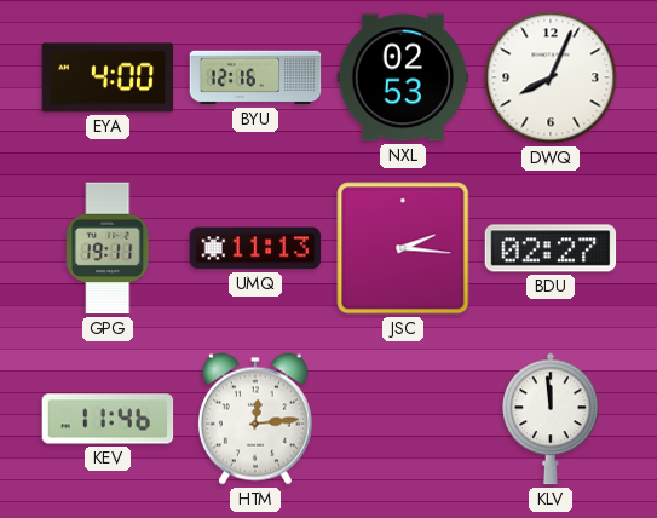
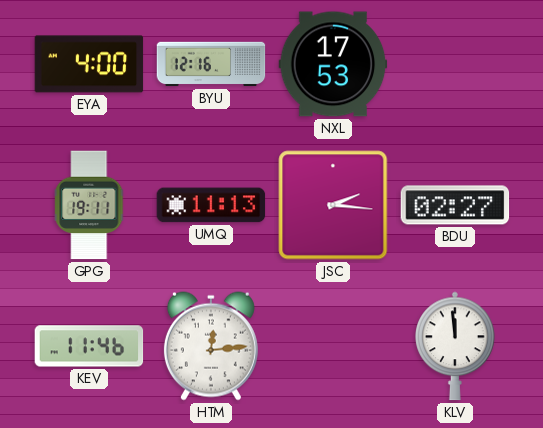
NXL: 02:53 -> 17:53 (333, 64)
DWQ: 8:04 -> none (551, 77)
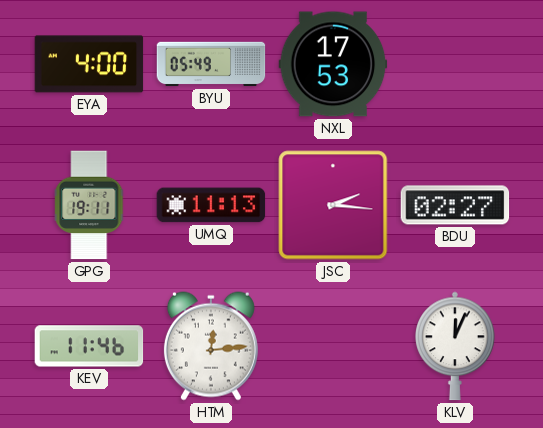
BYU: 12:16 -> 05:49 (211, 64)
KLV: 11:59 -> 12:04 (455, 346)
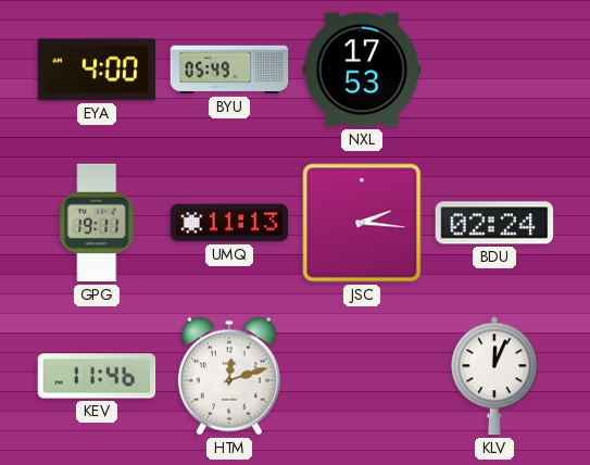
BDU: 02:27 -> 02:24 (494, 223)
HTM: 12:14 -> 12:12 (229, 376)
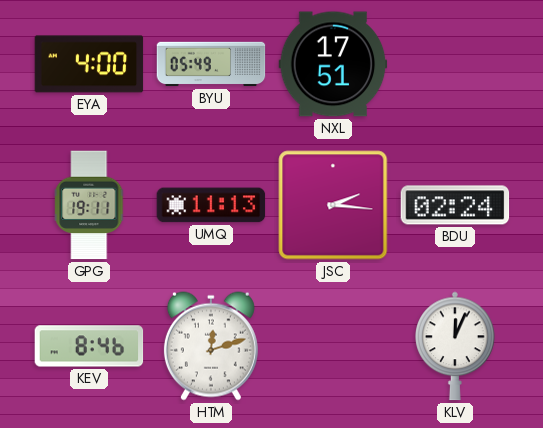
NXL: 17:53 -> 17:51 (333, 64)
KEV: 11:46 -> 8:46 (89, 346)
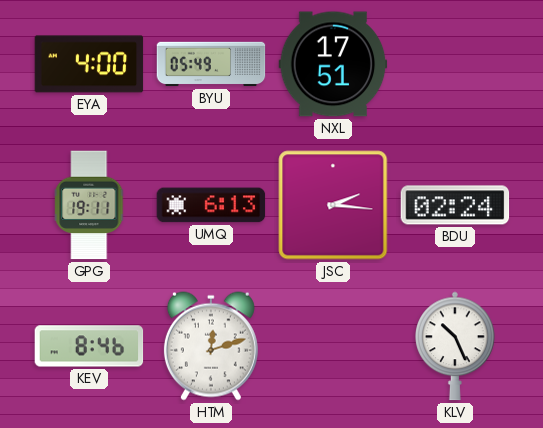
UMQ: 11:13 -> 6:13 (211, 205)
KLV: 12:04 -> 10:26 (455, 346)
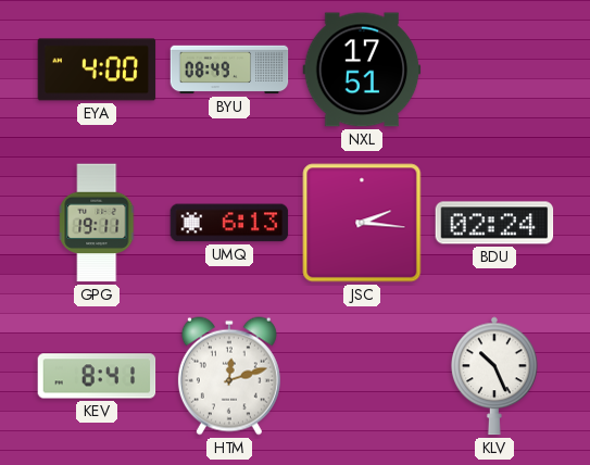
BYU: 05:49 -> 08:49 (229, 70)
KEV: 8:46 -> 8:41 (97, 376)
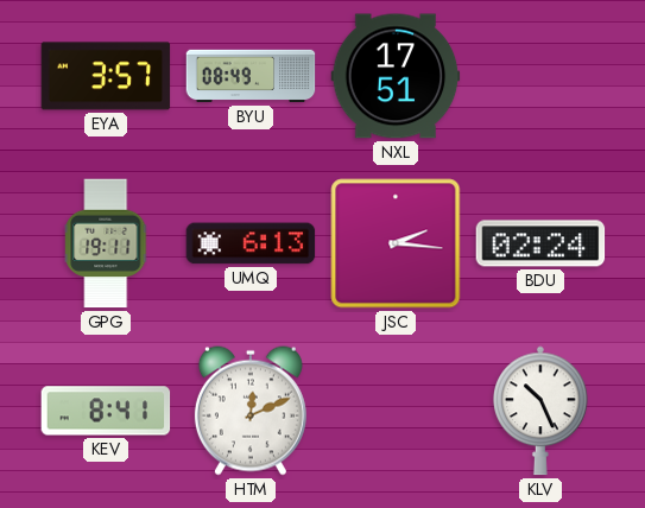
EYA: 4:00 -> 3:57 (106, 76)
HTM: 12:12 -> 12:11 (251, 411)
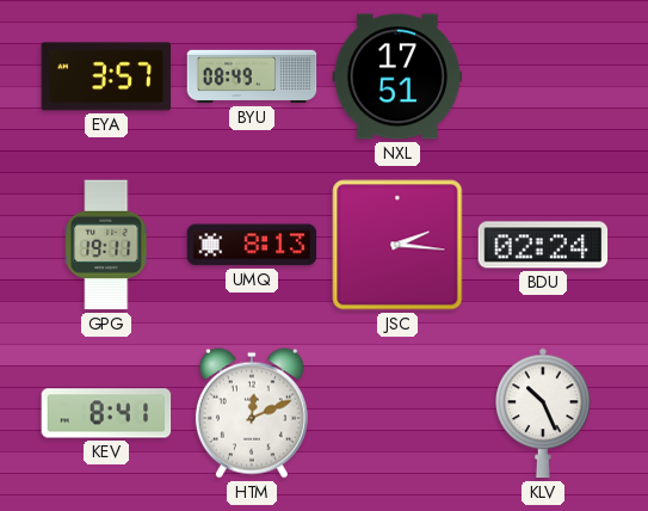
UMQ: 6:13 -> 8:13 (252, 245)
